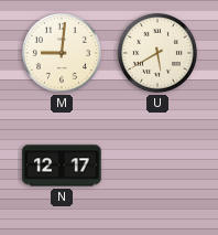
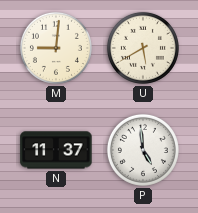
N: 12:17 -> 11:37 (56, 150)
P: none -> 4:59 (143, 150)
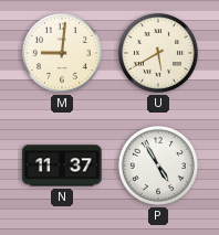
P: 4:59 -> 4:55 (158, 165)
